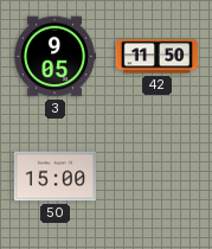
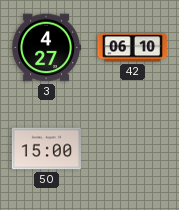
3: 9:05 -> 4:27 (47, 48)
42: 11:50 -> 06:10 (133, 48)
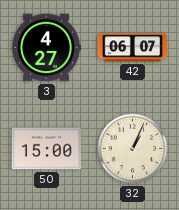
42: 06:10 -> 06:07 (133, 48)
32: none -> 1:04 (133, 149)
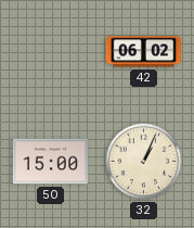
3: 4:27 -> none (47, 48)
42: 06:07 -> 06:02 (144, 52)
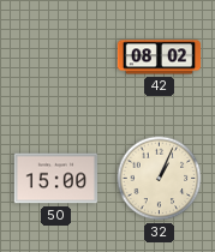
42: 06:02 -> 08:02 (160, 58)
